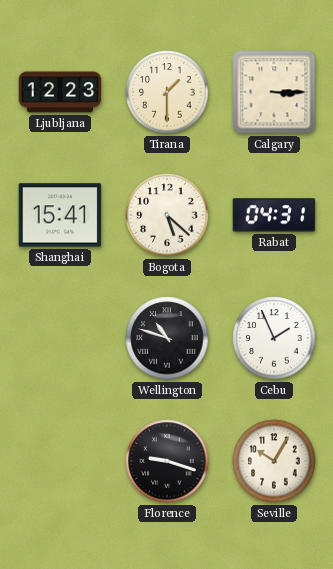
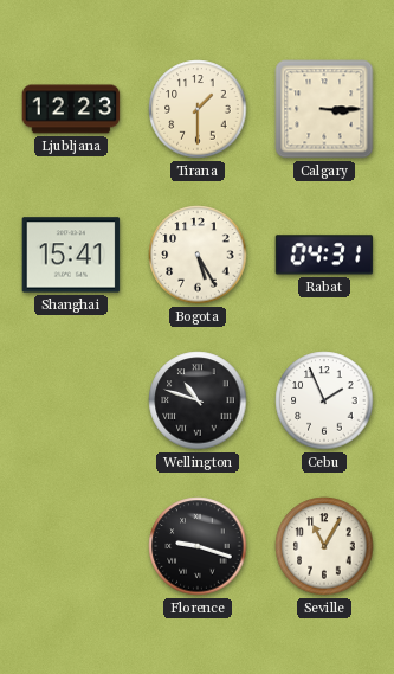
Bogota: 5:22 -> 5:25 (198, 255)
Seville: 10:05 -> 11:05 (324, 546)
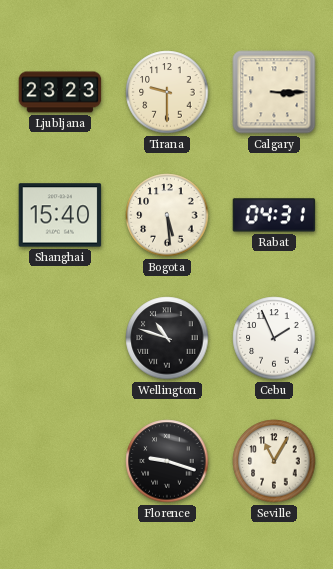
Ljubljana: 12:23 -> 23:23 (60, 92)
Tirana: 1:30 -> 9:30 (167, 92)
Shanghai: 15:41 -> 15:40 (60, 215)
Bogota: 5:25 -> 5:29 (167, 215)
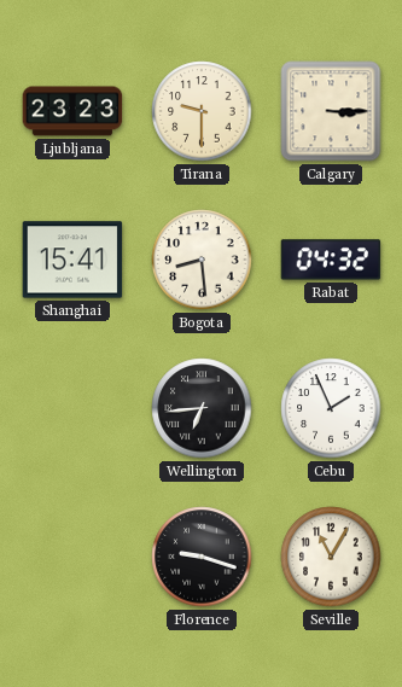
Shanghai: 15:40 -> 15:41 (72, 260)
Bogota: 5:29 -> 8:29 (202, 260)
Rabat: 04:31 -> 04:32 (331, 260)
Wellington: 10:48 -> 6:44 (202, 408)
